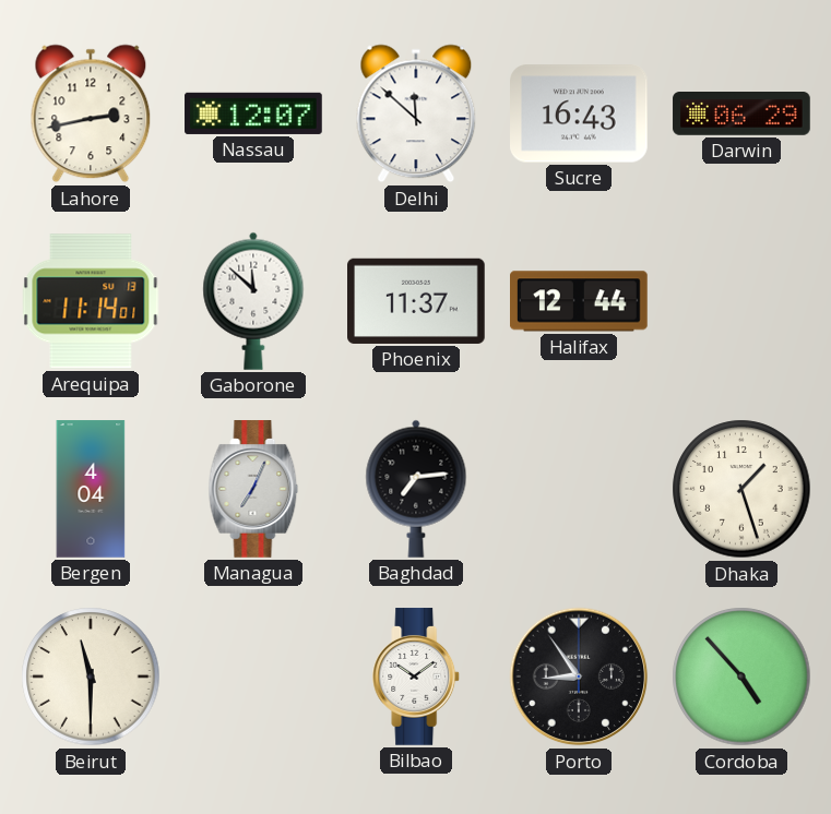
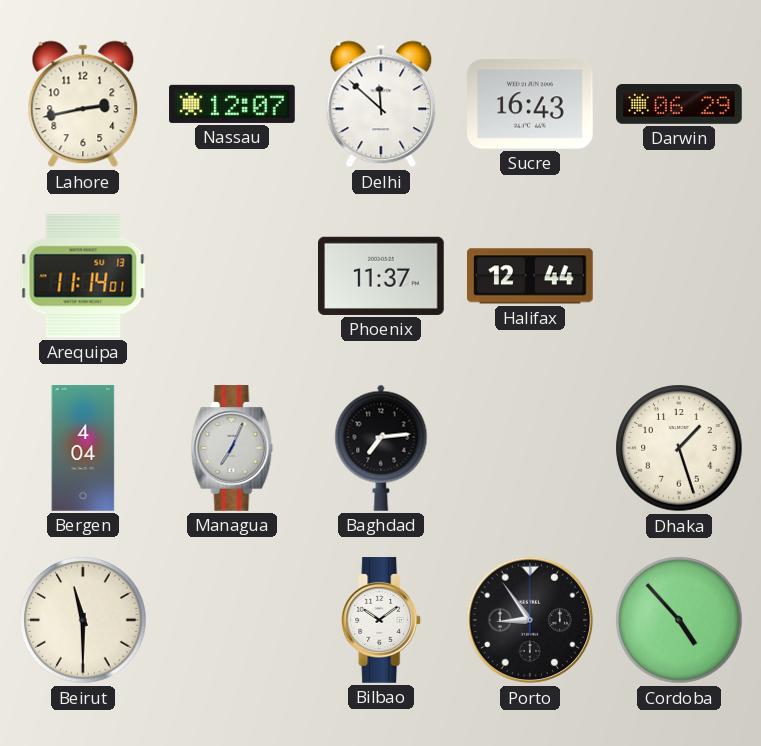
Gaborone: 11:52 -> none (253, 301)
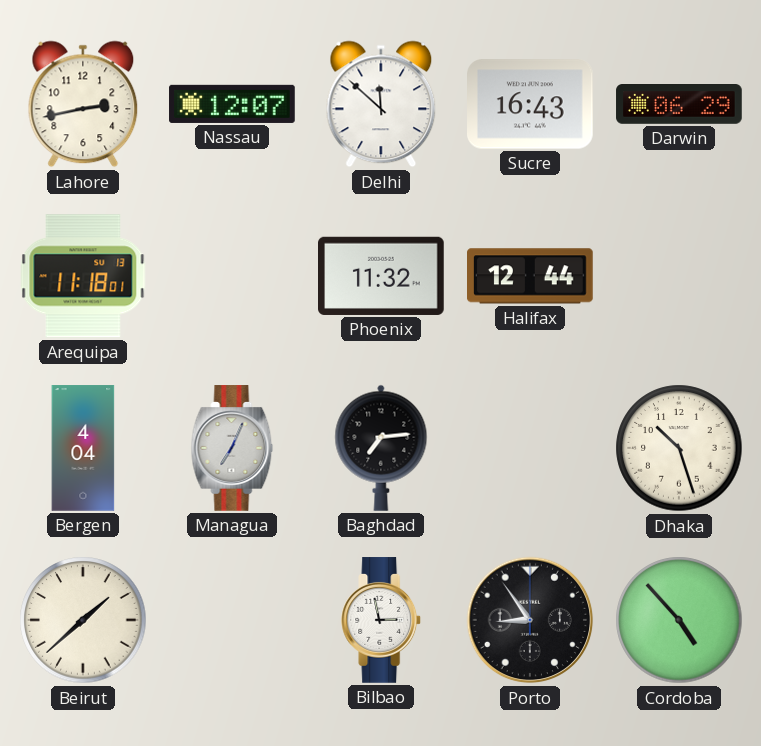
Arequipa: 11:14 -> 11:18 (83, 276)
Phoenix: 11:37 -> 11:32 (382, 276)
Dhaka: 1:27 -> 10:27 (679, 448)
Beirut: 11:30 -> 1:38 (83, 620)
Bilbao: 10:09 -> 2:58 (382, 620)
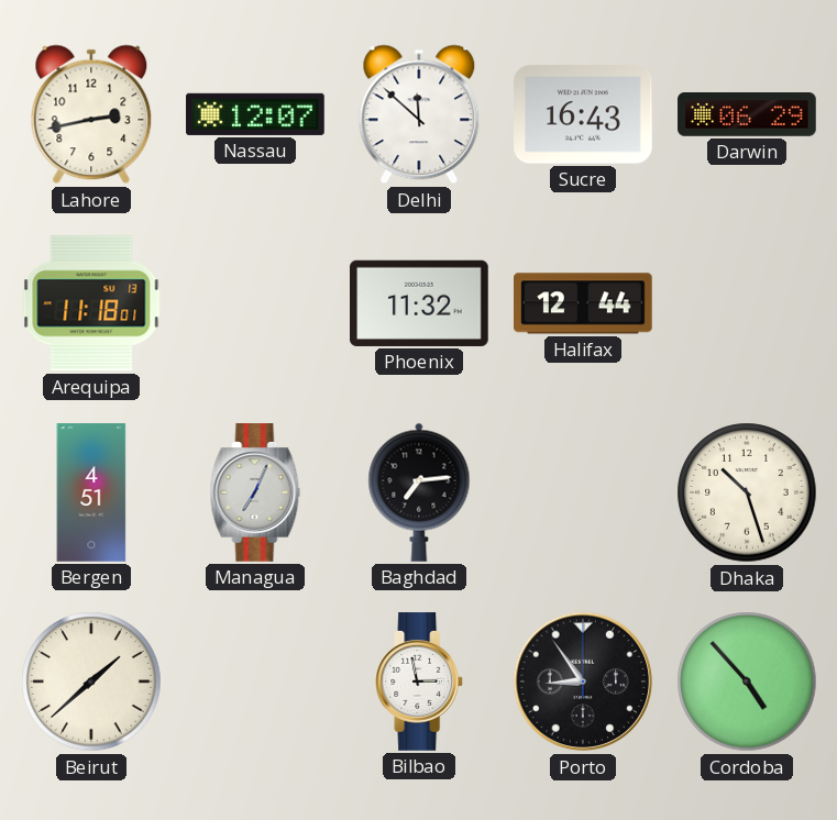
Bergen: 4:04 -> 4:51 (91, 492)
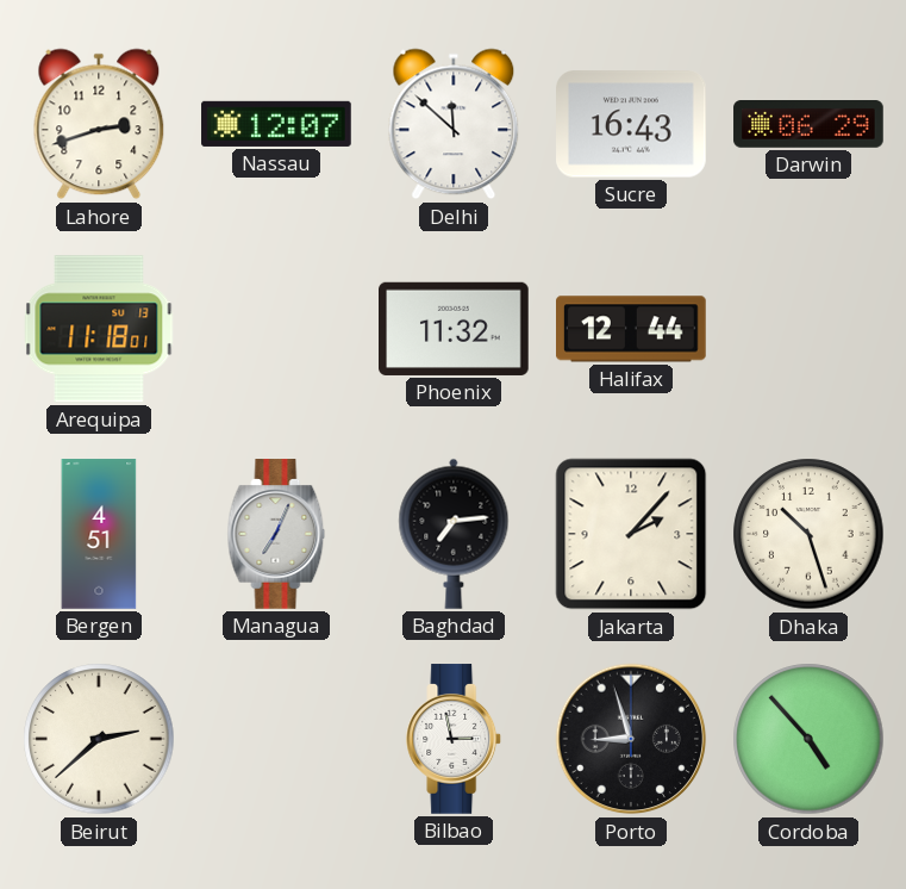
Lahore: 2:43 -> 2:42 (99, 124)
Jakarta: none -> 2:07 (631, 534)
Beirut: 1:38 -> 2:38 (99, 739)
Porto: 8:54 -> 8:57 (631, 739)
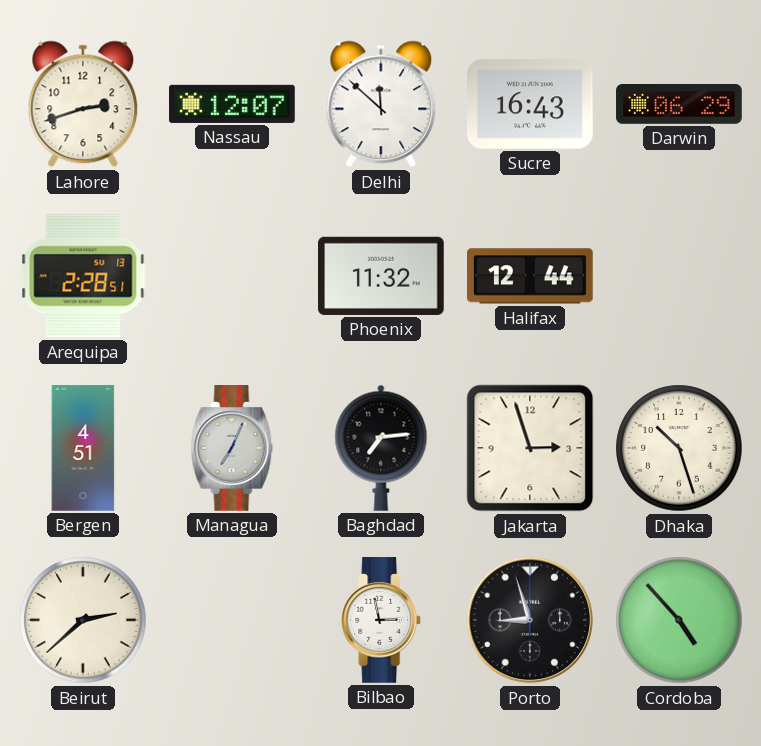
Arequipa: 11:18 -> 2:28 (83, 276)
Jakarta: 2:07 -> 2:57 (530, 448)
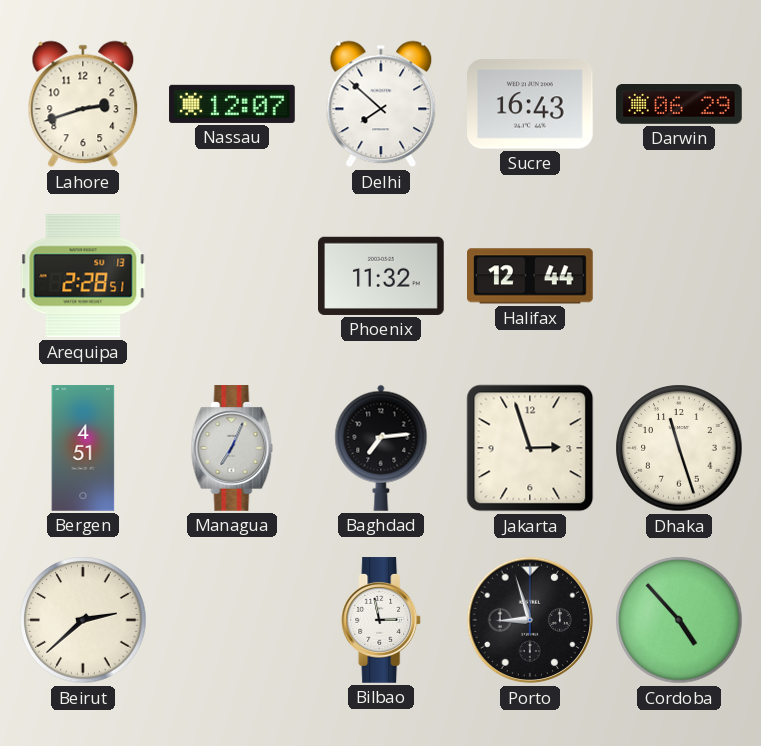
Delhi: 11:52 -> 7:52 (381, 104)
Dhaka: 10:27 -> 11:27 (679, 448)
